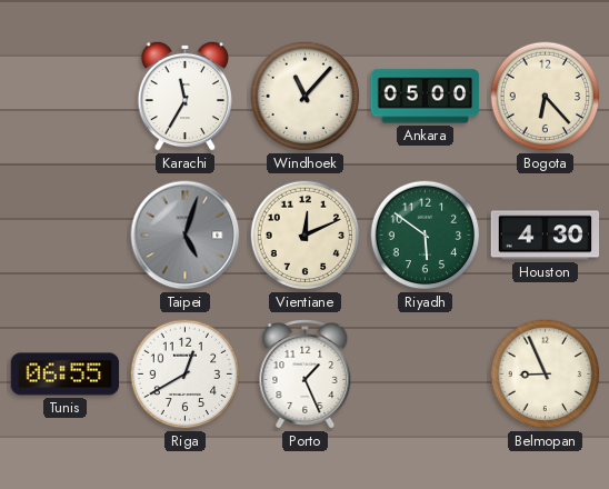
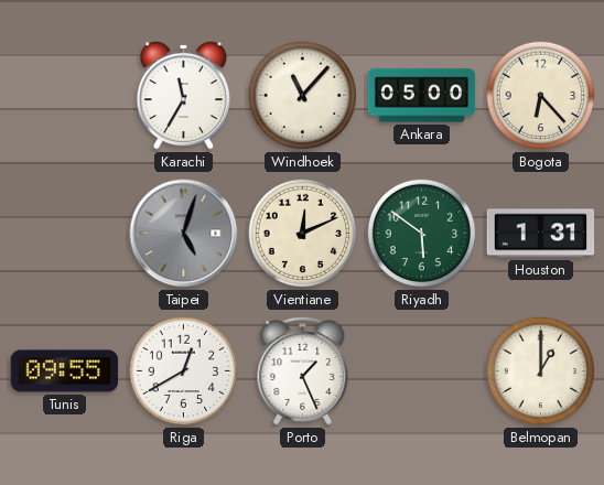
Houston: 4:30 -> 1:31 (541, 234)
Tunis: 06:55 -> 09:55 (65, 371)
Belmopan: 8:56 -> 1:00 (541, 371)
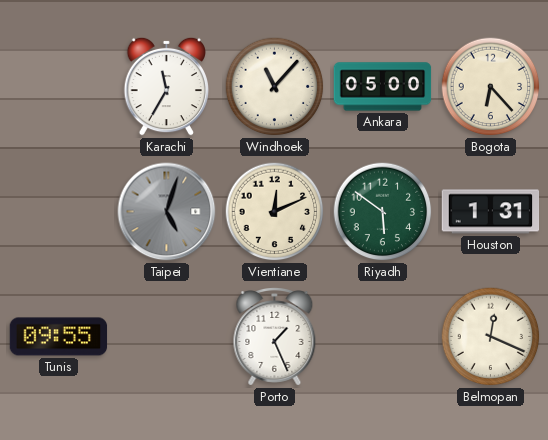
Riga: 12:40 -> none (184, 371)
Belmopan: 1:00 -> 12:19 (491, 337)
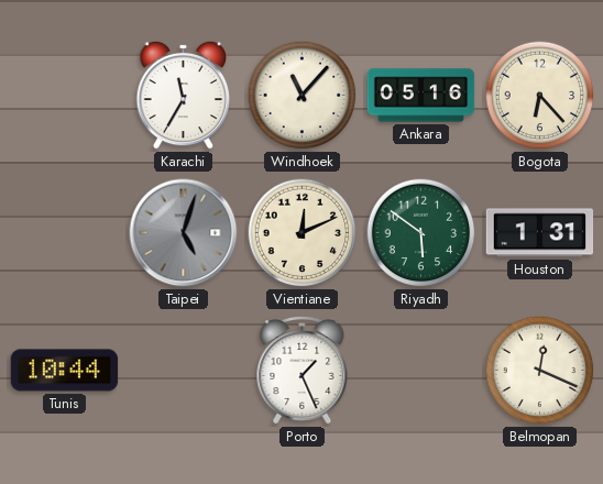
Ankara: 05:00 -> 05:16 (421, 96)
Tunis: 09:55 -> 10:44 (65, 371)
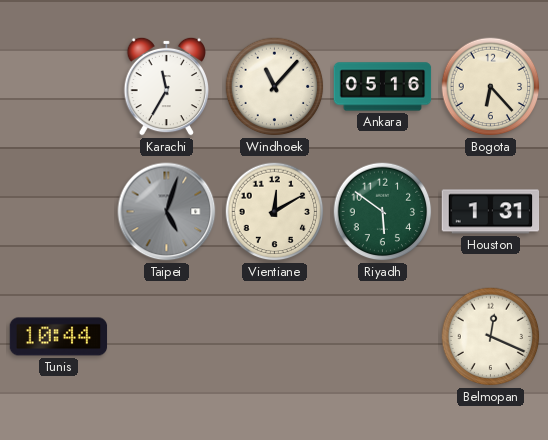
Vientiane: 12:11 -> 12:10 (275, 212)
Porto: 1:26 -> none (303, 371)
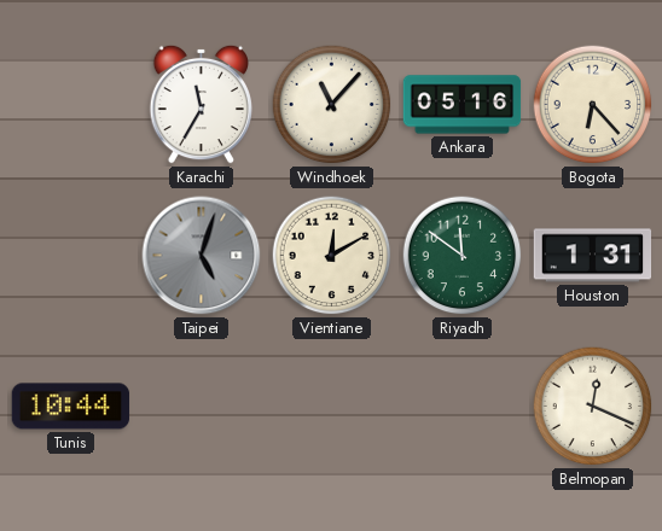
Riyadh: 5:51 -> 11:51 (463, 256)
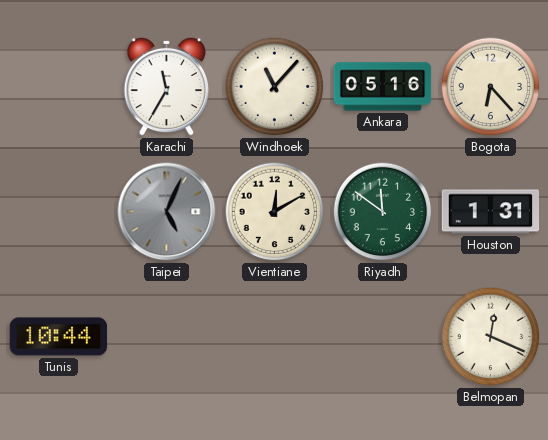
Taipei: 5:03 -> 5:04 (167, 212)
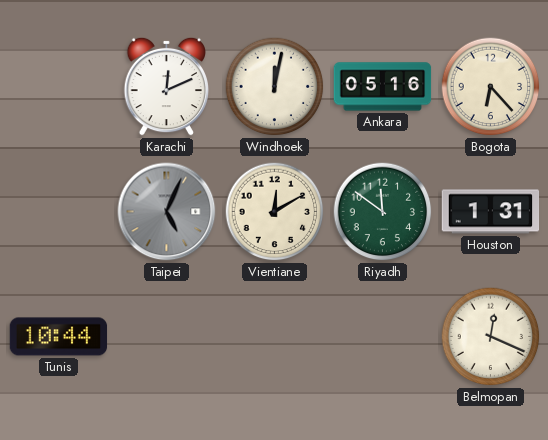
Karachi: 11:35 -> 12:11 (166, 86)
Windhoek: 11:07 -> 12:02 (275, 87)
